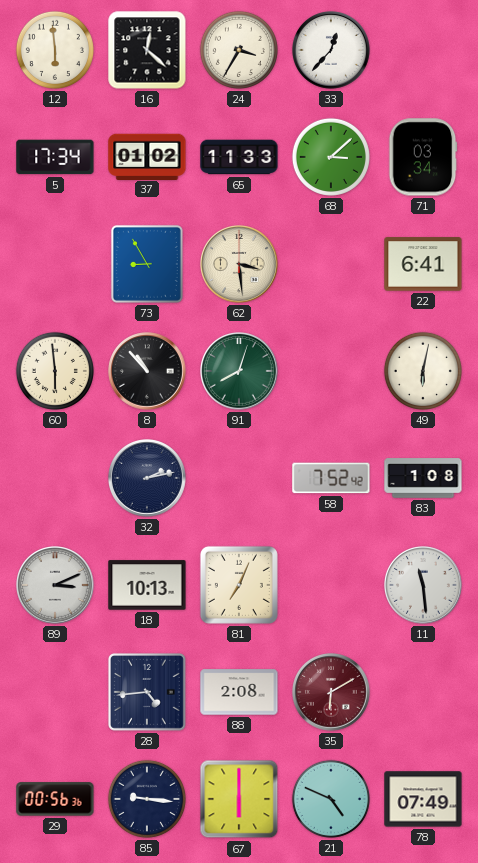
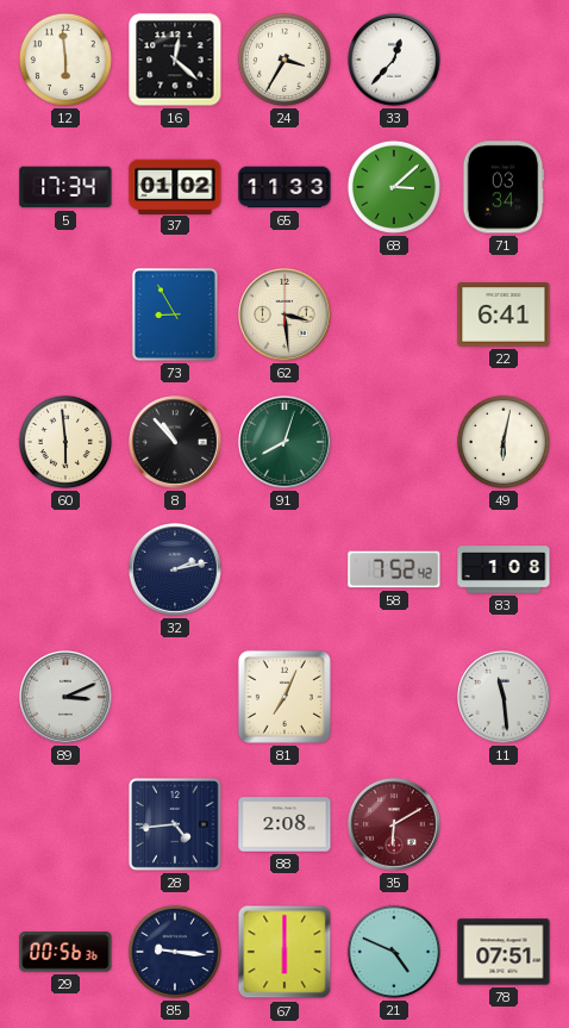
18: 10:13 -> none (147, 585)
78: 07:49 -> 07:51 (504, 952)
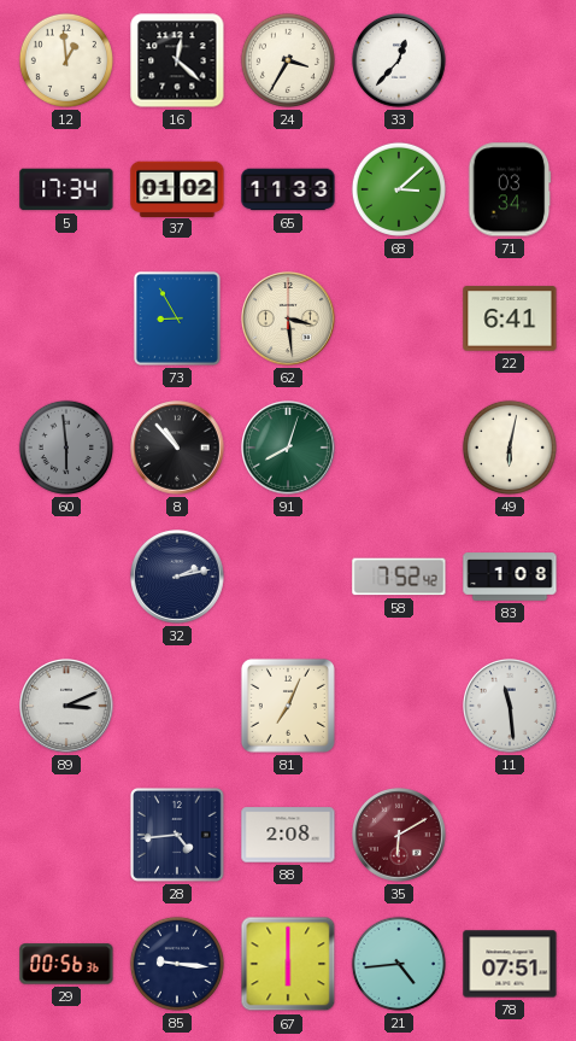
12: 5:59 -> 12:59 (66, 60)
60 dial: cream -> grey (66, 448)
21: 4:49 -> 4:44 (399, 964)
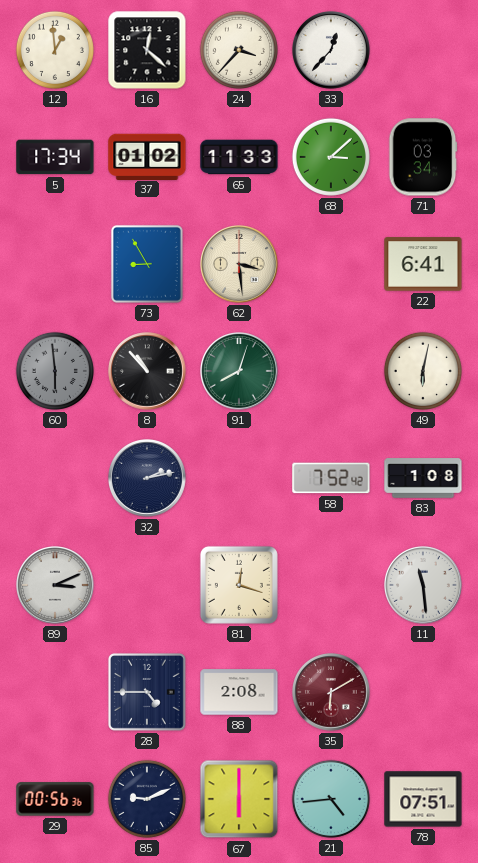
24: 3:35 -> 3:37 (239, 50)
81: 7:04 -> 12:18 (239, 585)
28: 4:44 -> 4:45 (147, 692)
85: 9:16 -> 9:11 (147, 799)
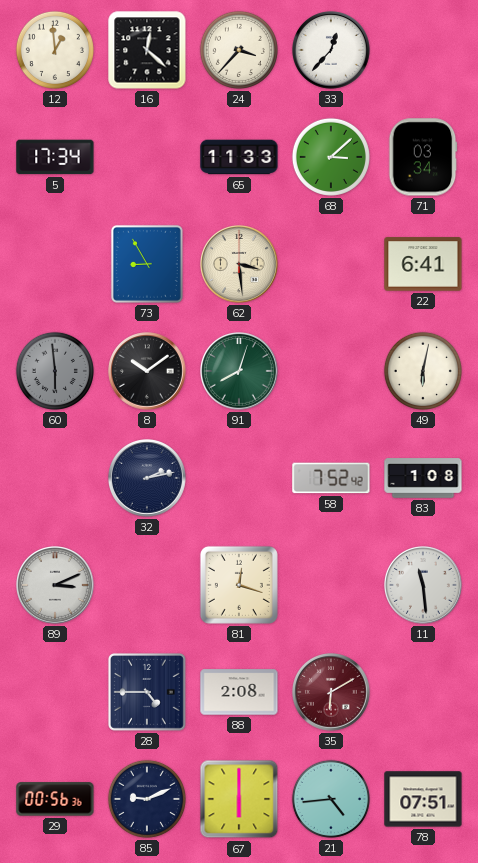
37: 01:02 -> none (147, 156)
8: 10:53 -> 10:09 (148, 372)
